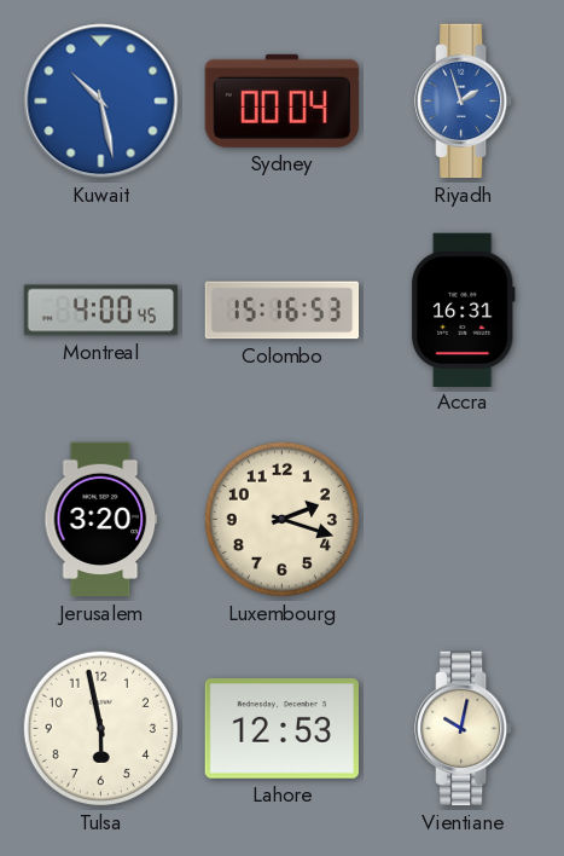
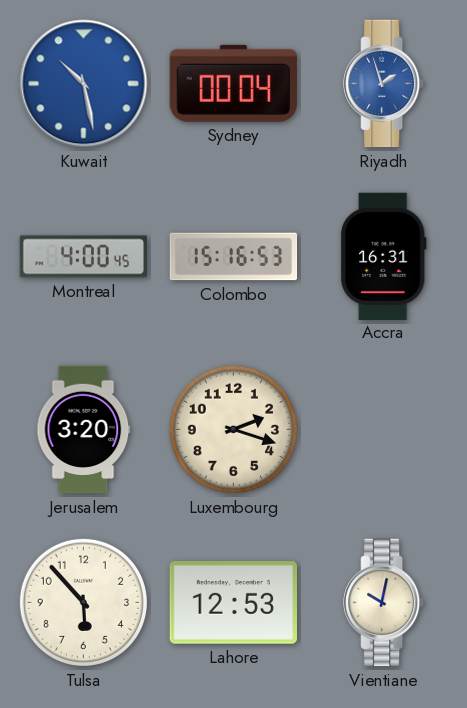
Tulsa: 5:58 -> 5:53 (83, 602)
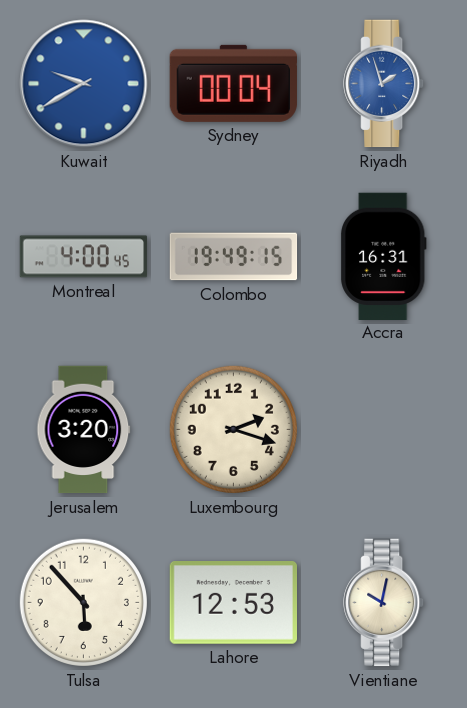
Kuwait: 10:28 -> 9:40 (84, 84)
Colombo: 15:16 -> 19:49 (234, 257)
